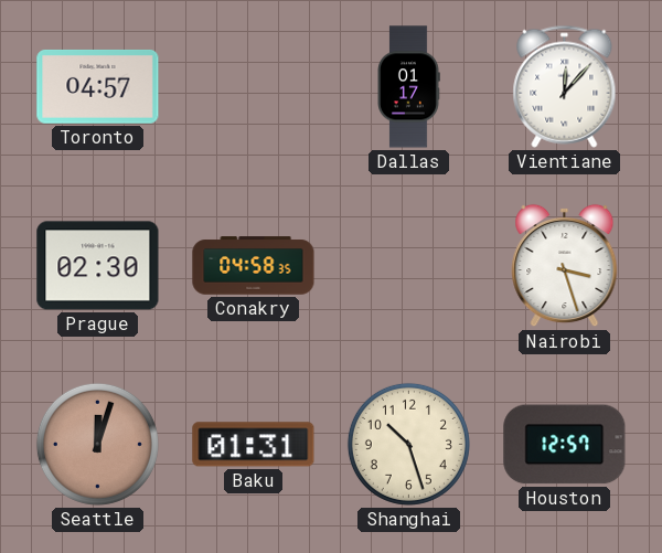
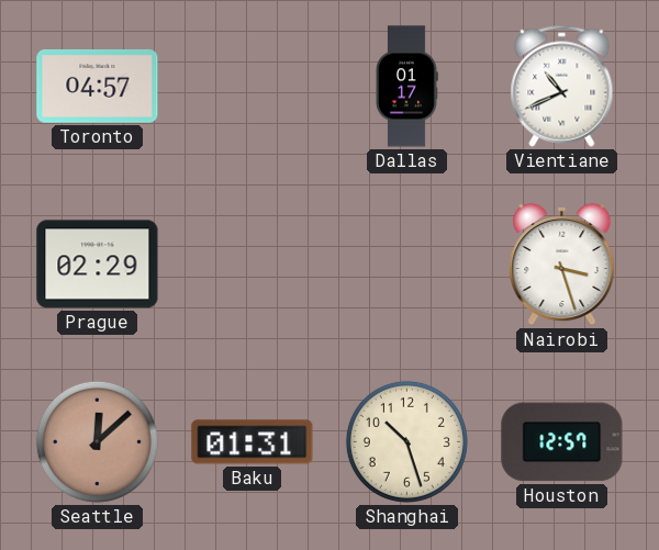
Vientiane: 12:07 -> 10:41 (562, 86)
Prague: 02:30 -> 02:29 (98, 265)
Conakry: 04:58 -> none (254, 266)
Seattle: 12:03 -> 12:08 (97, 441)
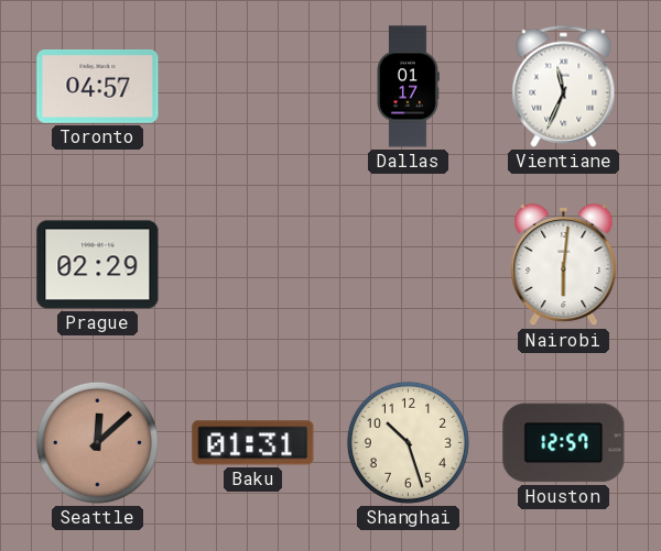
Vientiane: 10:41 -> 11:34 (564, 86)
Nairobi: 3:27 -> 6:01 (564, 265)
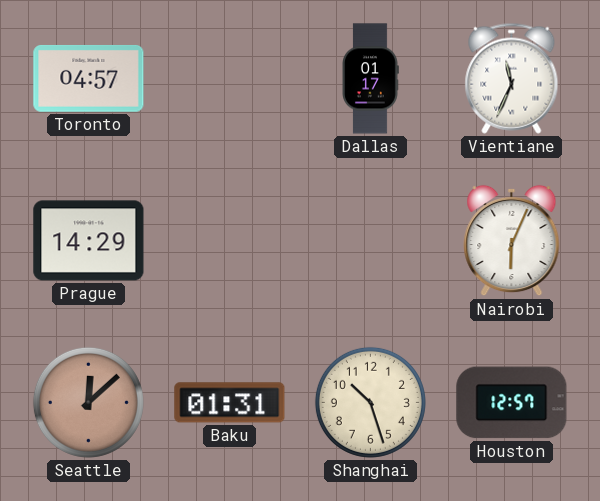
Prague: 02:29 -> 14:29 (89, 241)
Nairobi: 6:01 -> 6:04 (512, 241)
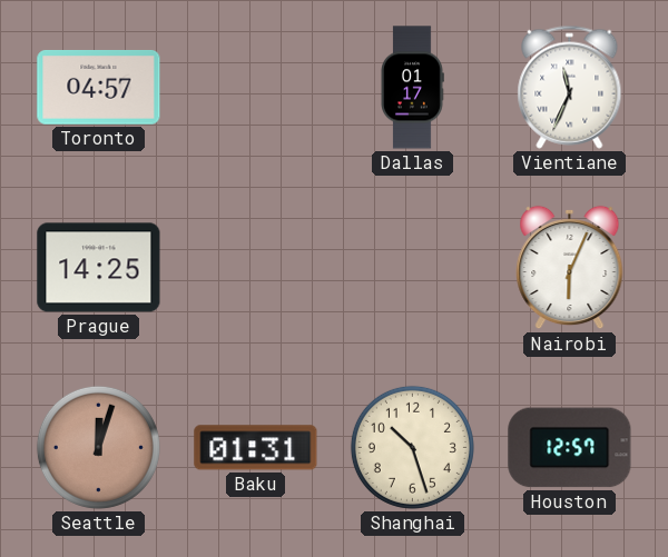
Prague: 14:29 -> 14:25 (99, 268)
Seattle: 12:08 -> 12:03 (98, 447)
